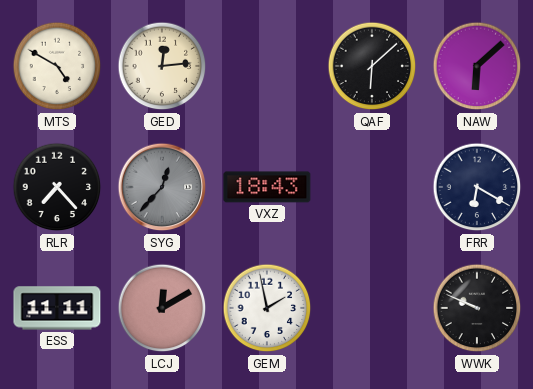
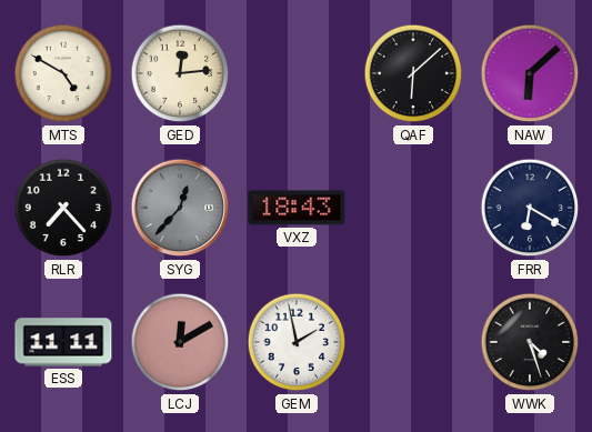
WWK: 9:49 -> 4:27 (530, 342)
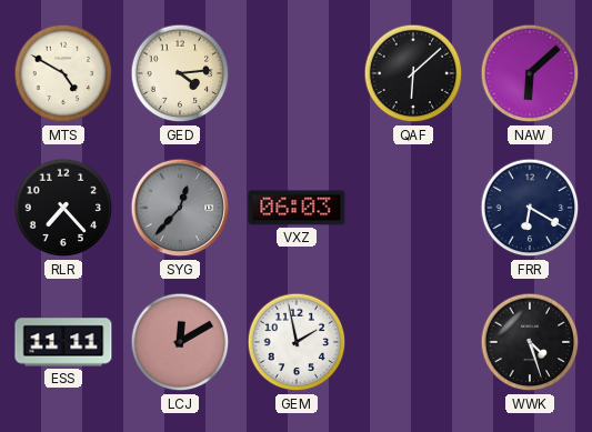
GED: 12:14 -> 4:14 (180, 73)
VXZ: 18:43 -> 06:03 (297, 208)
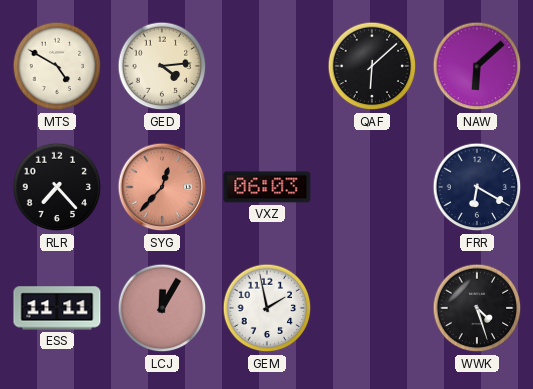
SYG dial: grey -> salmon (162, 187)
LCJ: 12:10 -> 12:05 (162, 308)
